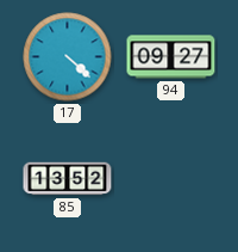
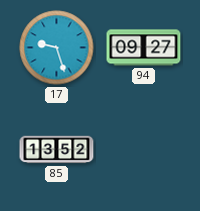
17: 4:22 -> 9:27 (57, 48)
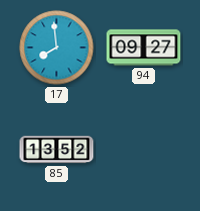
17: 9:27 -> 7:59 (57, 48)
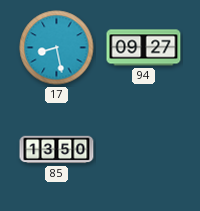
17: 7:59 -> 8:28 (57, 48)
85: 13:52 -> 13:50 (57, 150)
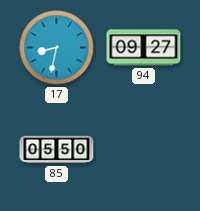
17: 8:28 -> 8:32 (57, 48)
85: 13:50 -> 05:50 (57, 150)
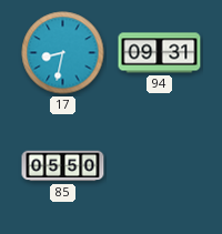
94: 09:27 -> 09:31 (160, 53)
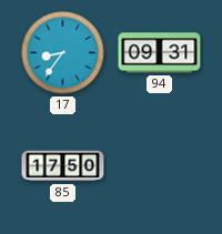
17: 8:32 -> 8:36 (63, 53)
85: 05:50 -> 17:50 (63, 166)
